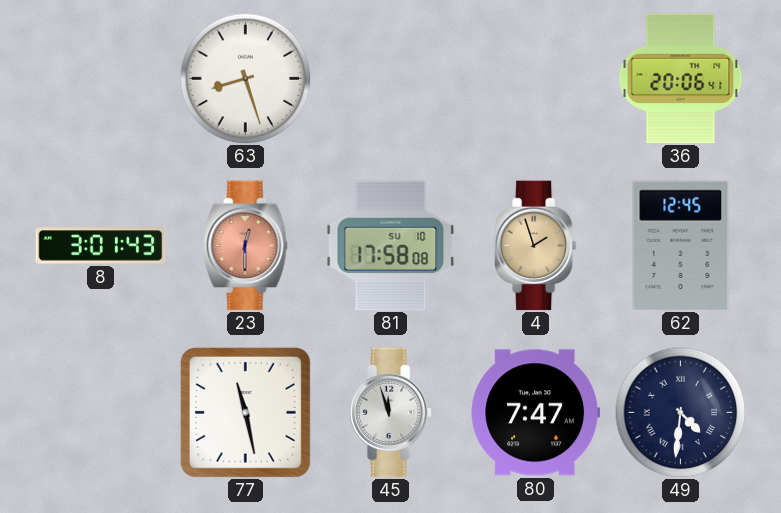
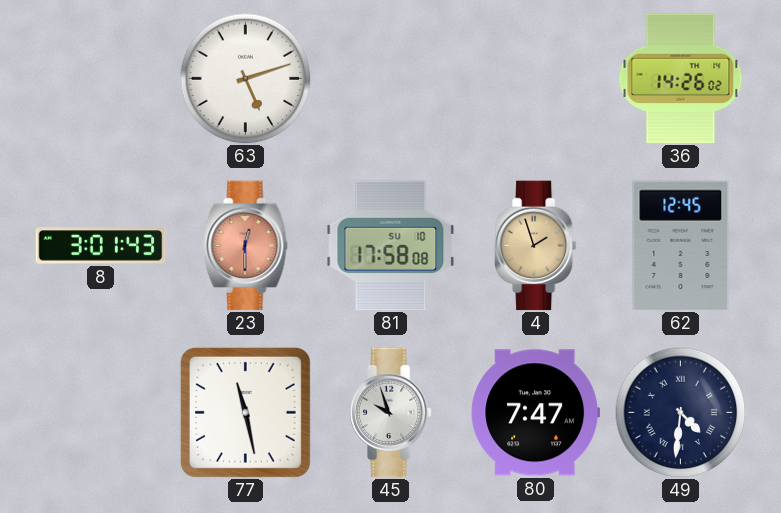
63: 8:27 -> 5:12 (246, 79)
36: 20:06 -> 14:26 (681, 79)
45: 11:57 -> 9:57 (390, 413)
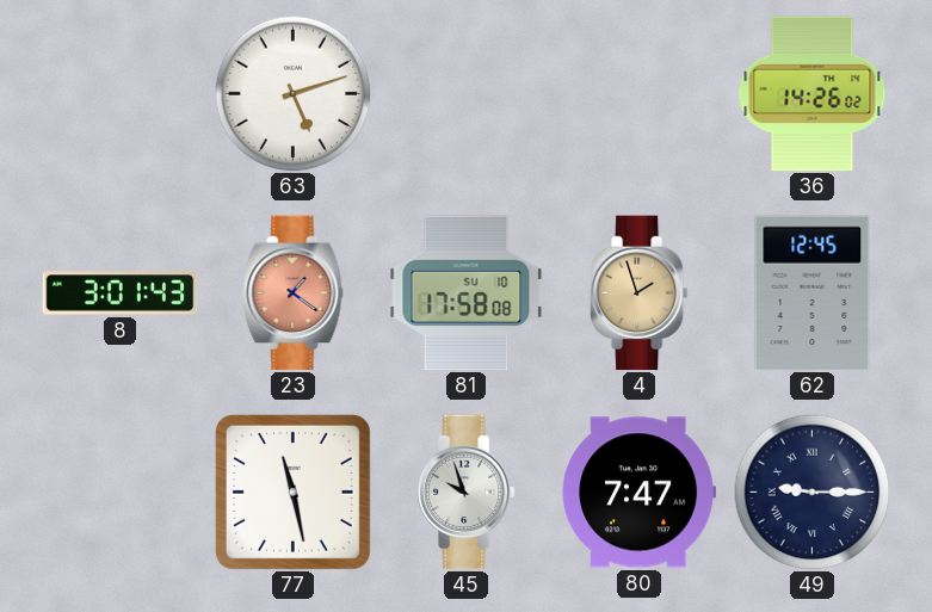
23: 12:30 -> 1:21 (294, 293)
49: 4:31 -> 9:15 (813, 493)
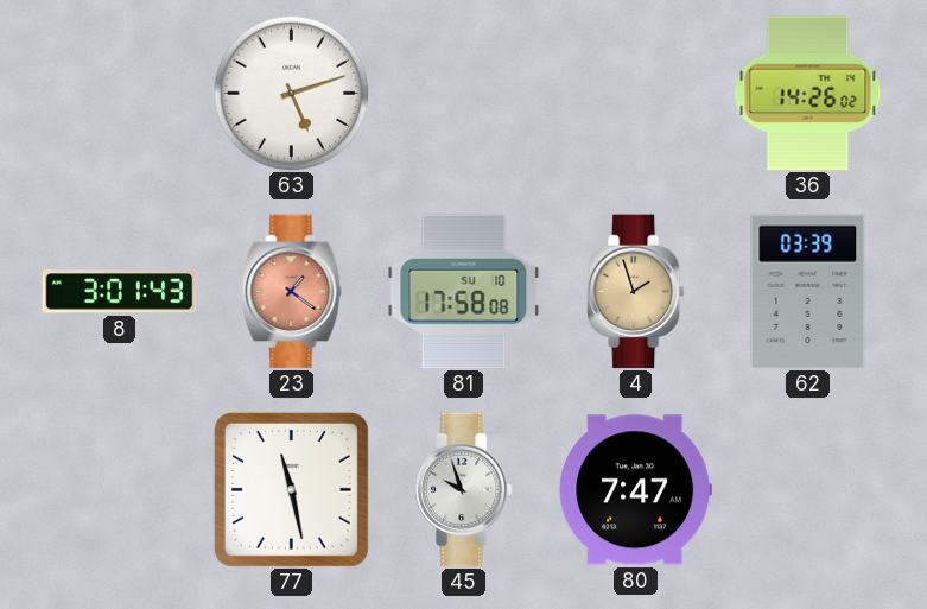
62: 12:45 -> 03:39 (808, 292)
49: 9:15 -> none (813, 493)
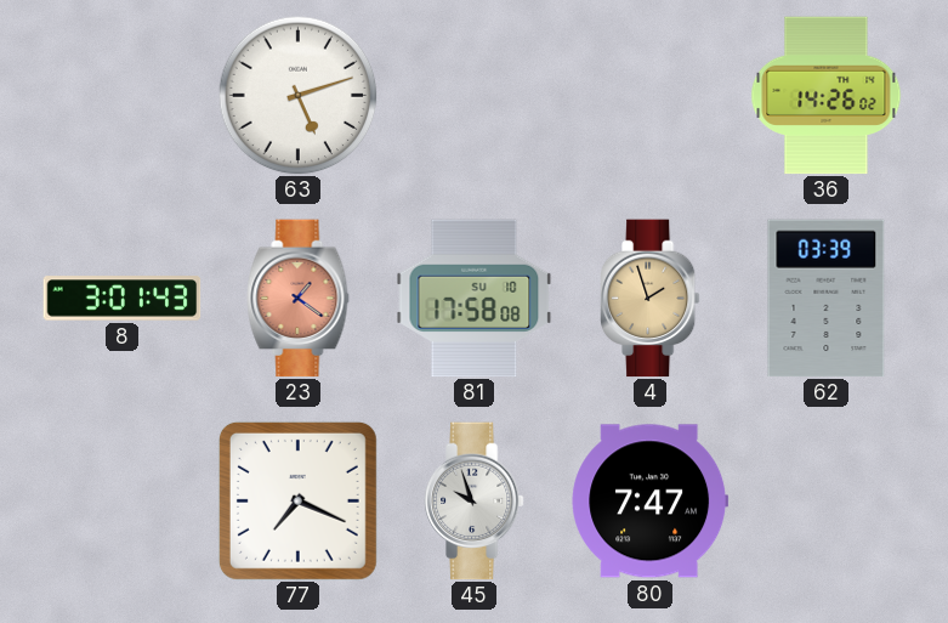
77: 11:28 -> 7:19 (297, 500)
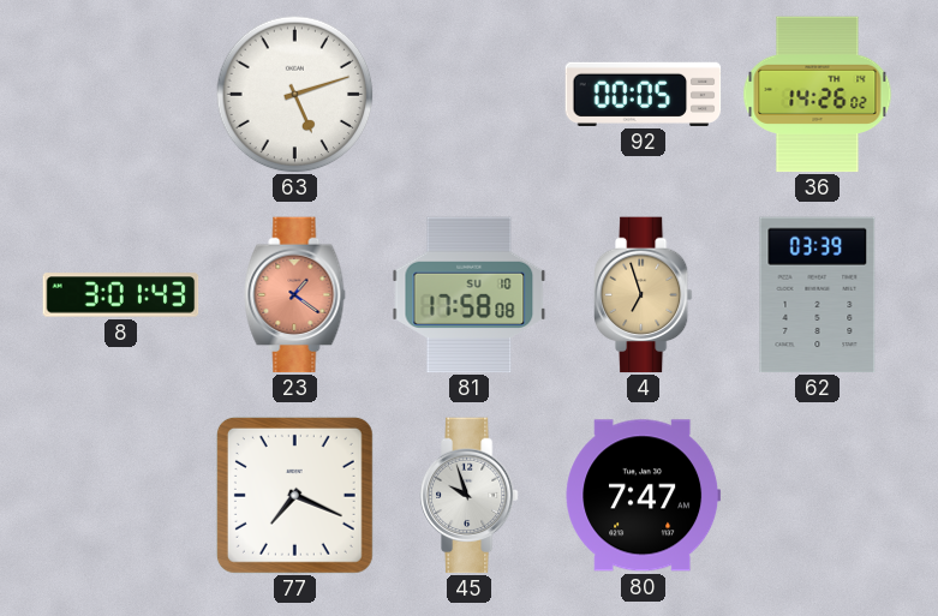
92: none -> 00:05 (644, 94)
4: 1:57 -> 6:57 (643, 295)
